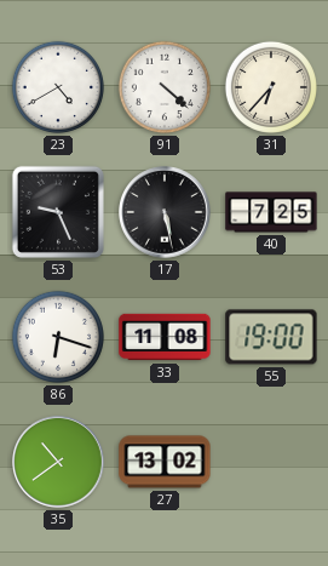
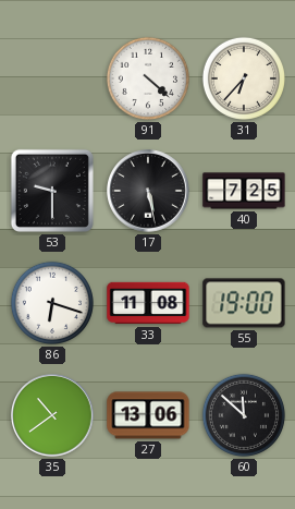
23: 4:40 -> none (58, 87)
53: 9:26 -> 9:30 (52, 191)
27: 13:02 -> 13:06 (148, 415)
60: none -> 11:52 (244, 415)
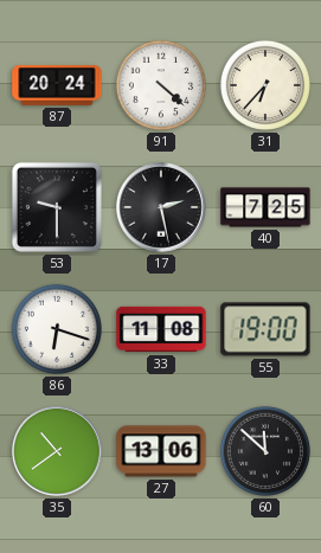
87: none -> 20:24 (57, 85)
17: 5:28 -> 2:28 (162, 208)
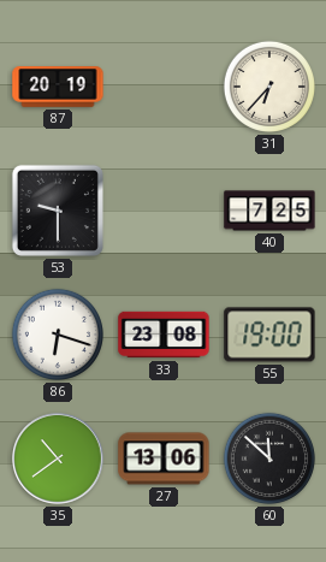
87: 20:24 -> 20:19 (58, 87)
91: 4:22 -> none (161, 85)
17: 2:28 -> none (162, 208)
33: 11:08 -> 23:08 (164, 335)
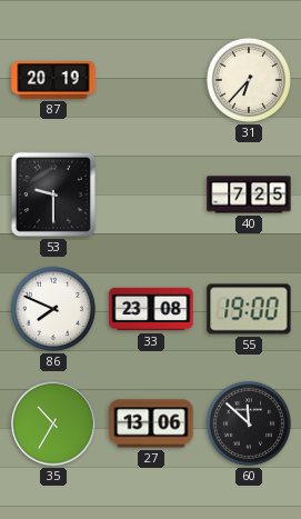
86: 6:18 -> 7:49 (53, 309)
35: 10:39 -> 10:35 (54, 425)
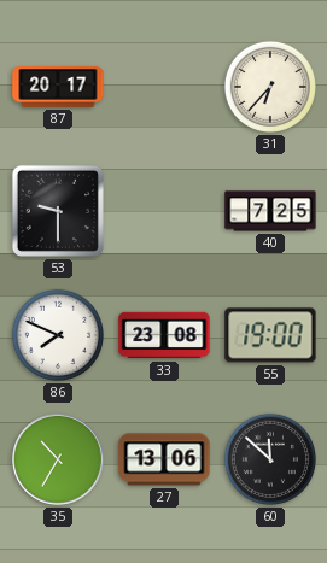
87: 20:19 -> 20:17 (58, 87)
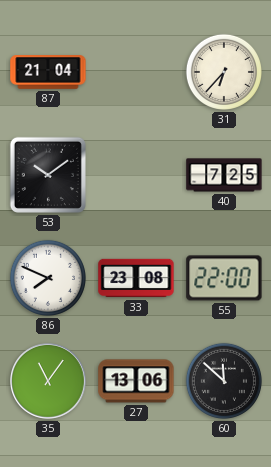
87: 20:17 -> 21:04 (48, 72)
53: 9:30 -> 10:09 (48, 175)
55: 19:00 -> 22:00 (224, 278)
35: 10:35 -> 11:06 (49, 382)
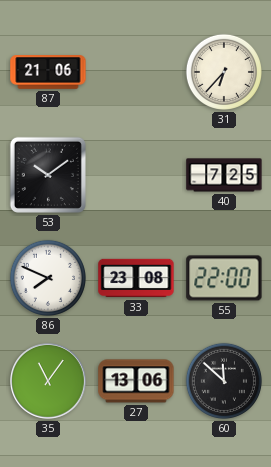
87: 21:04 -> 21:06 (48, 72)
